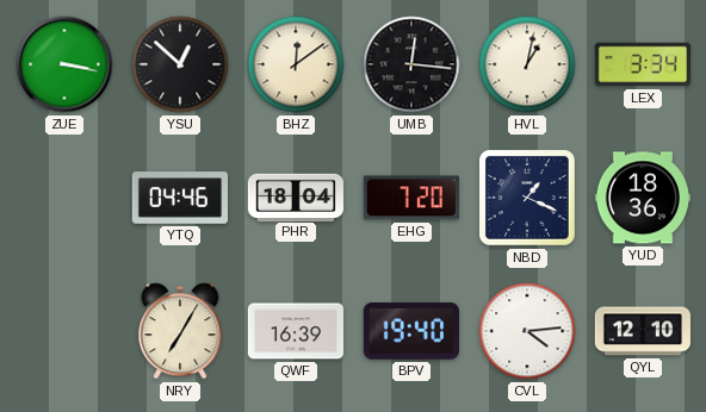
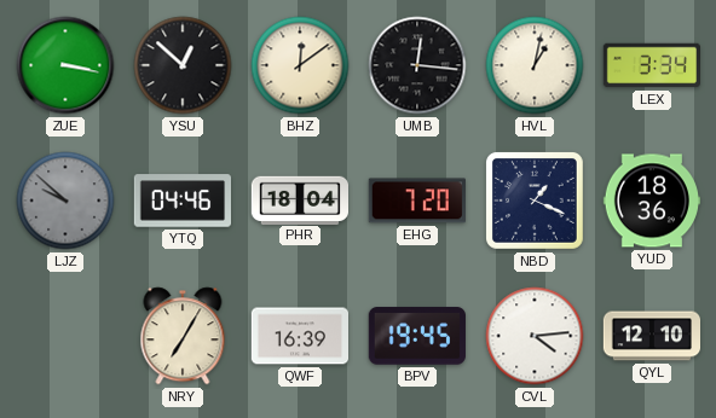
LJZ: none -> 9:52 (65, 201)
BPV: 19:40 -> 19:45 (417, 336)
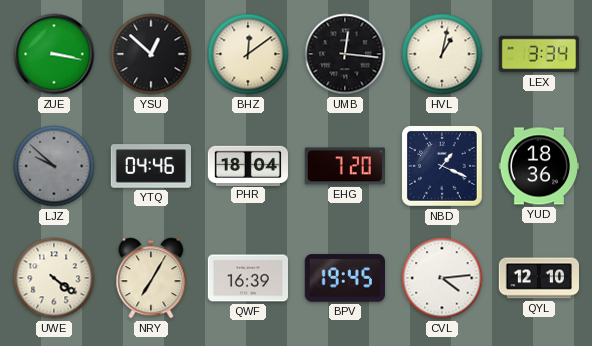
UWE: none -> 4:21 (54, 278)
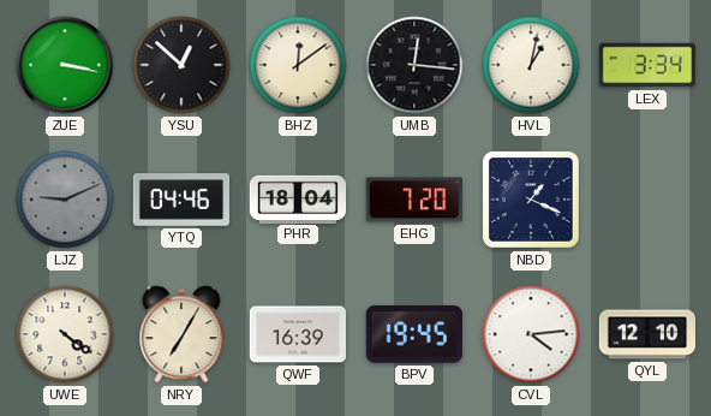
LJZ: 9:52 -> 9:11 (65, 200)
YUD: 18:36 -> none (538, 166)
